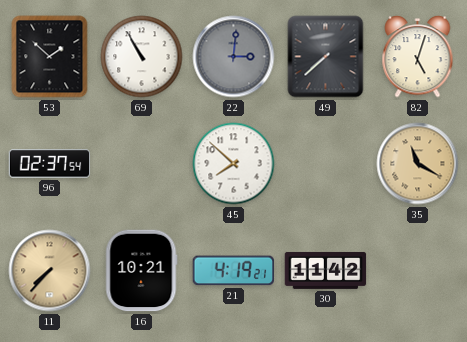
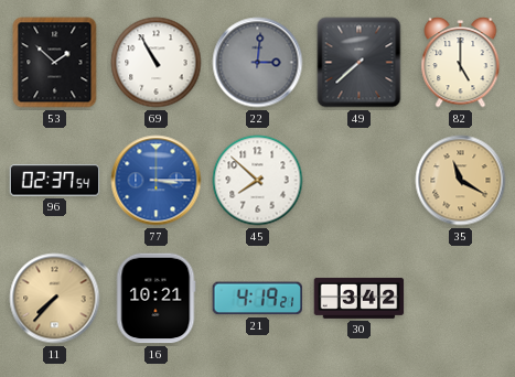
82: 5:03 -> 5:00 (461, 63)
77: none -> 3:15 (157, 181)
30: 11:42 -> 3:42 (360, 298)
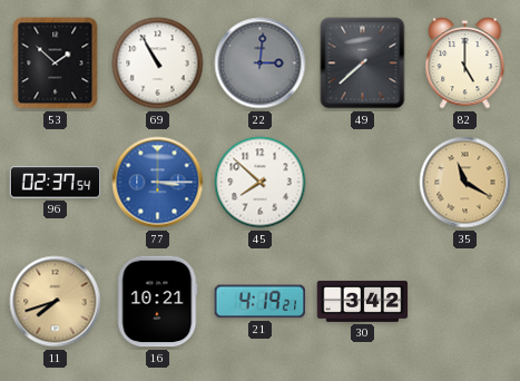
11: 7:37 -> 7:42 (56, 302)
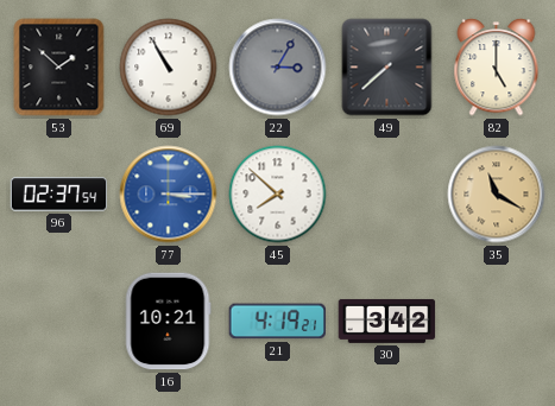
22: 3:01 -> 3:05 (278, 68)
11: 7:42 -> none (56, 302)
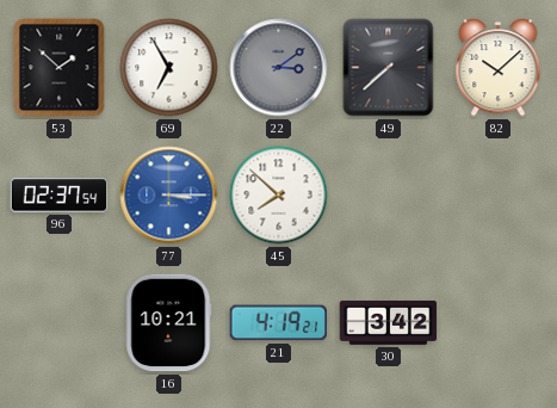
69: 10:55 -> 6:55 (169, 68)
22: 3:05 -> 3:09 (279, 68)
82: 5:00 -> 10:08 (499, 68)
35: 11:20 -> none (497, 195)
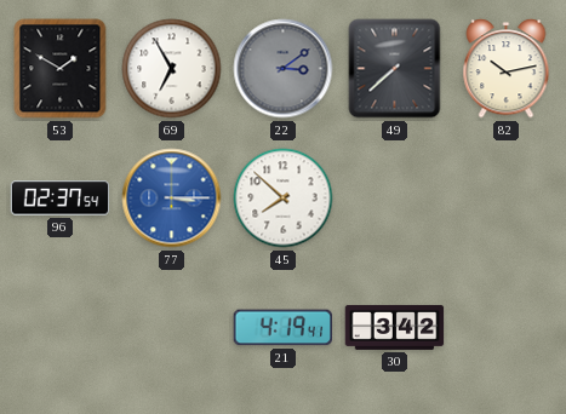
53: 1:52 -> 1:50 (61, 69)
82: 10:08 -> 10:13 (507, 69)
16: 10:21 -> none (168, 323)
21: 4:19:21 -> 4:19:41 (284, 328)
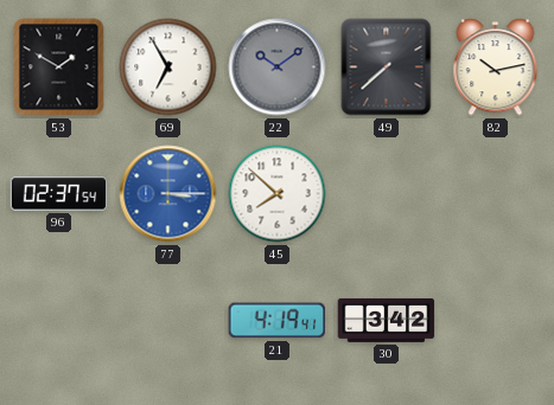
22: 3:09 -> 10:09 (278, 67)
